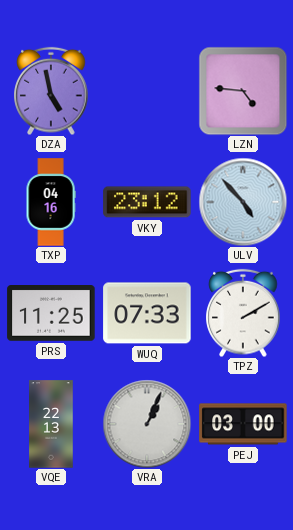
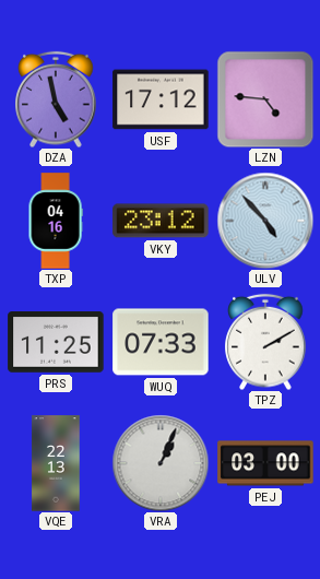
USF: none -> 17:12 (161, 99)
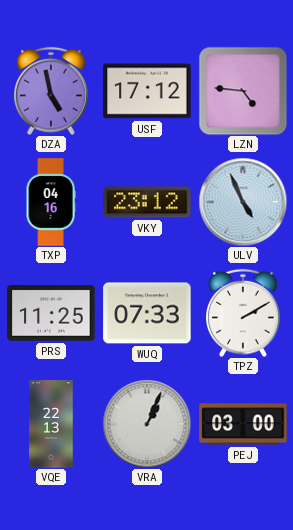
ULV: 4:53 -> 4:56 (243, 202)
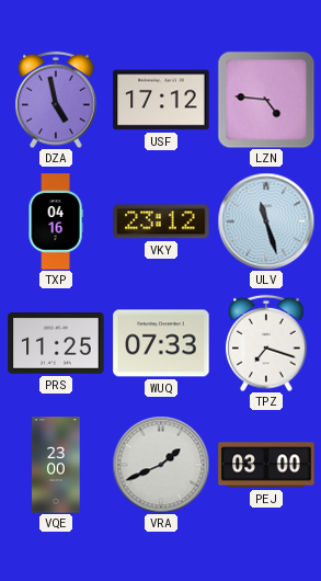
ULV: 4:56 -> 11:27 (266, 221)
TPZ: 2:10 -> 7:18 (266, 343)
VQE: 22:13 -> 23:00 (56, 465)
VRA: 1:04 -> 1:41 (161, 465)
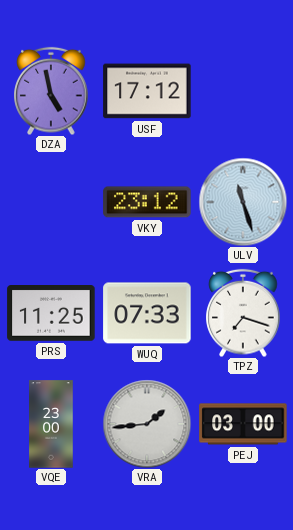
LZN: 4:46 -> none (266, 100)
TXP: 04:16 -> none (56, 221)
VRA: 1:41 -> 1:44 (147, 424)
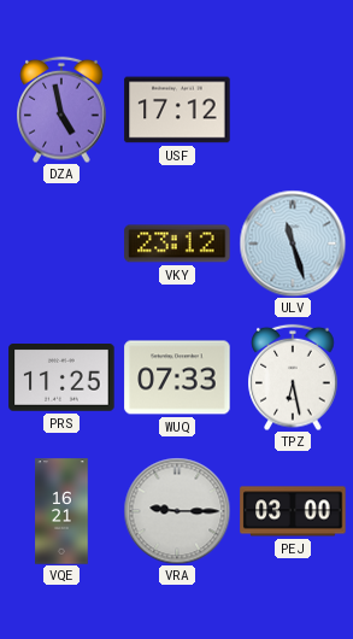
TPZ: 7:18 -> 6:28 (293, 377)
VQE: 23:00 -> 16:21 (61, 511)
VRA: 1:44 -> 9:15 (177, 511)
